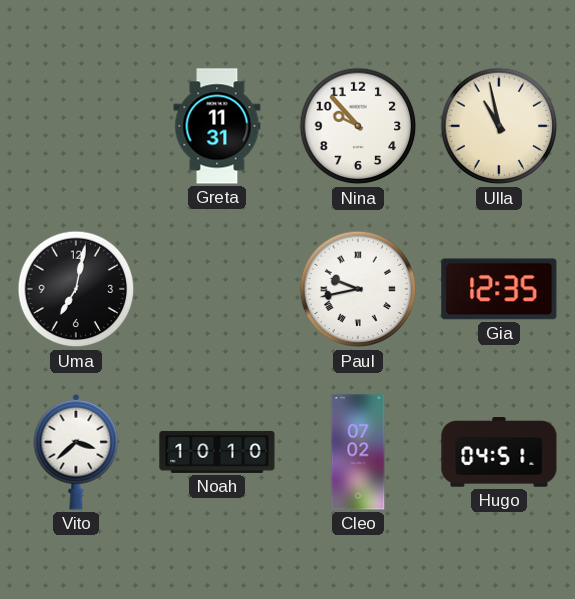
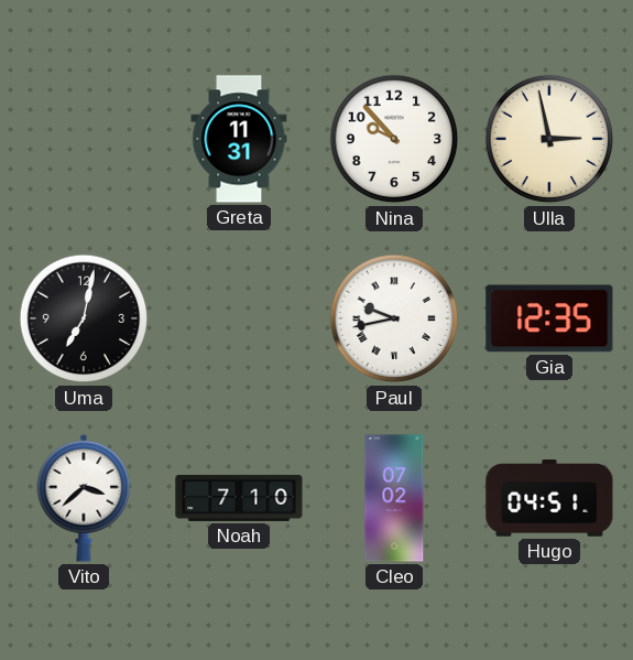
Ulla: 10:58 -> 2:58 (549, 139)
Noah: 10:10 -> 7:10 (239, 498)
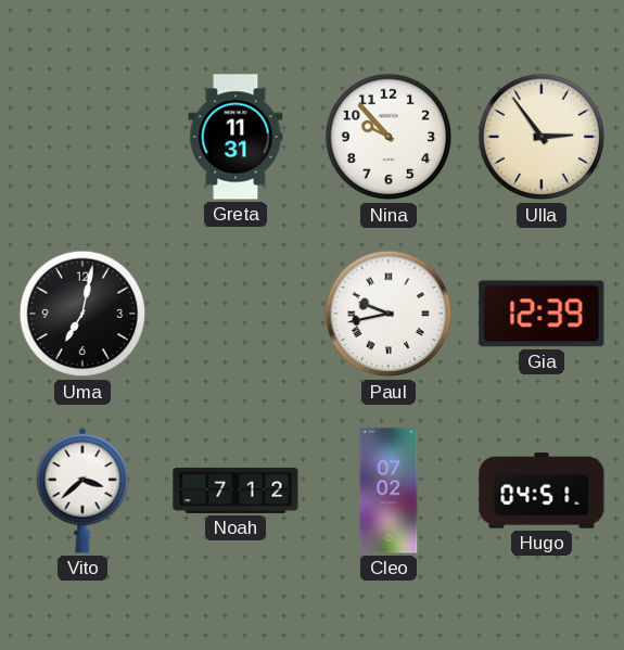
Ulla: 2:58 -> 2:54 (542, 137)
Gia: 12:35 -> 12:39 (542, 314)
Noah: 7:10 -> 7:12 (235, 490)
